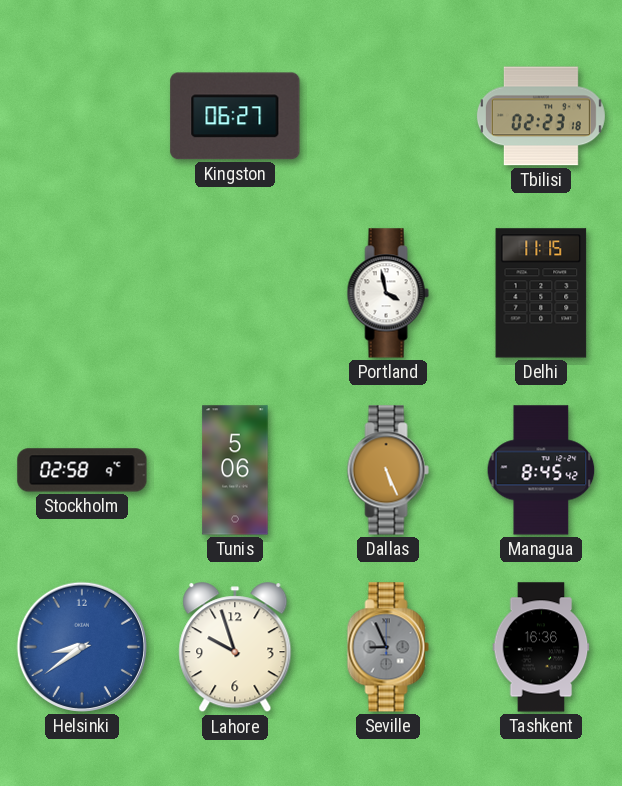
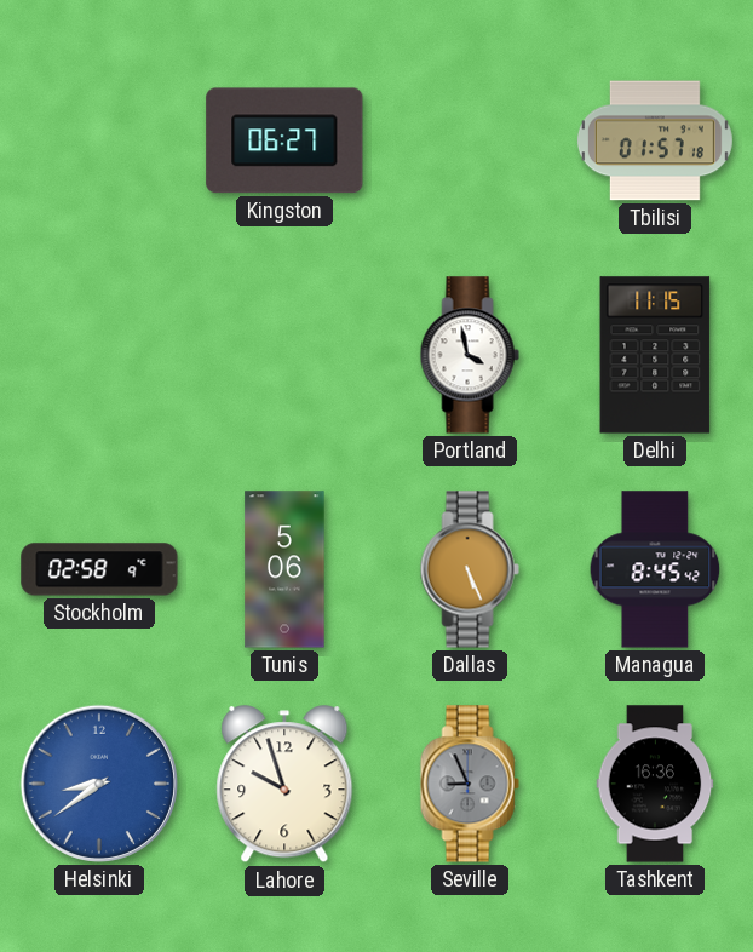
Tbilisi: 02:23 -> 01:57 (655, 140)
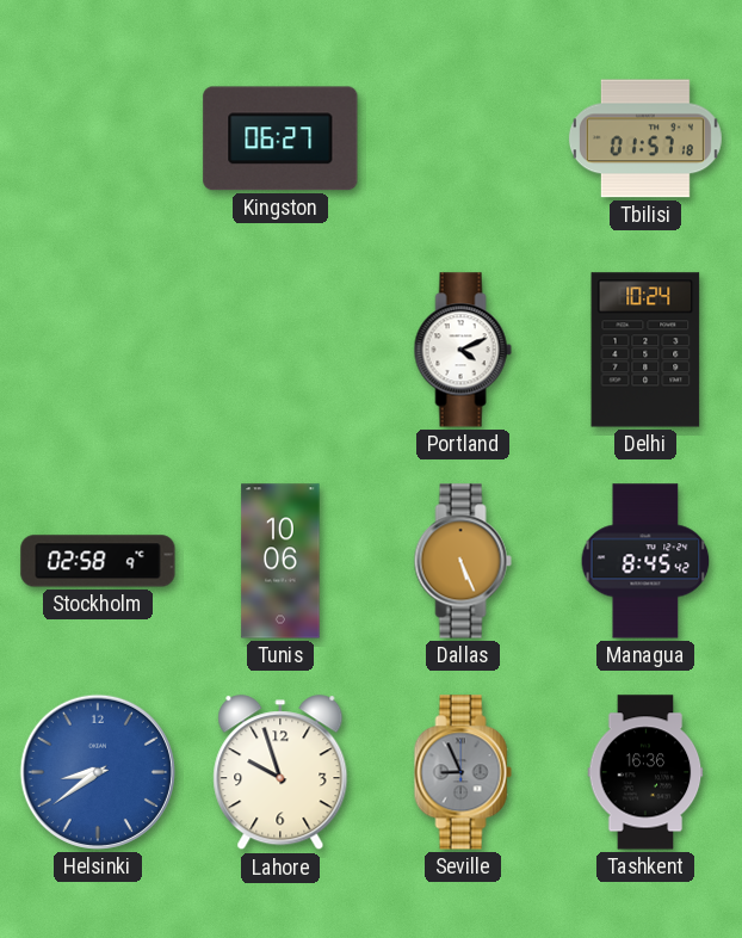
Portland: 3:58 -> 4:11 (463, 350)
Delhi: 11:15 -> 10:24 (645, 350)
Tunis: 5:06 -> 10:06 (280, 561)
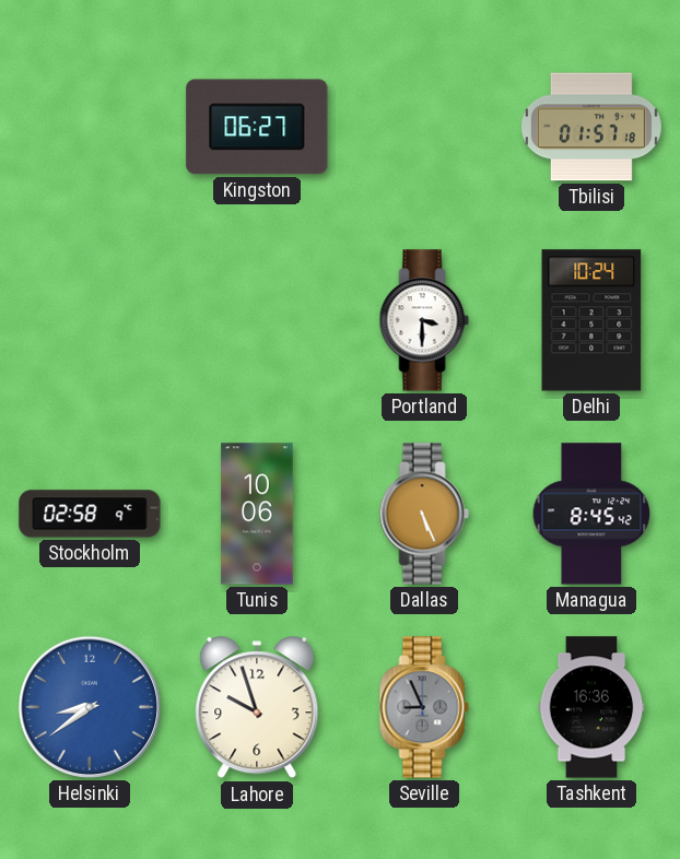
Portland: 4:11 -> 3:30 (424, 320)
